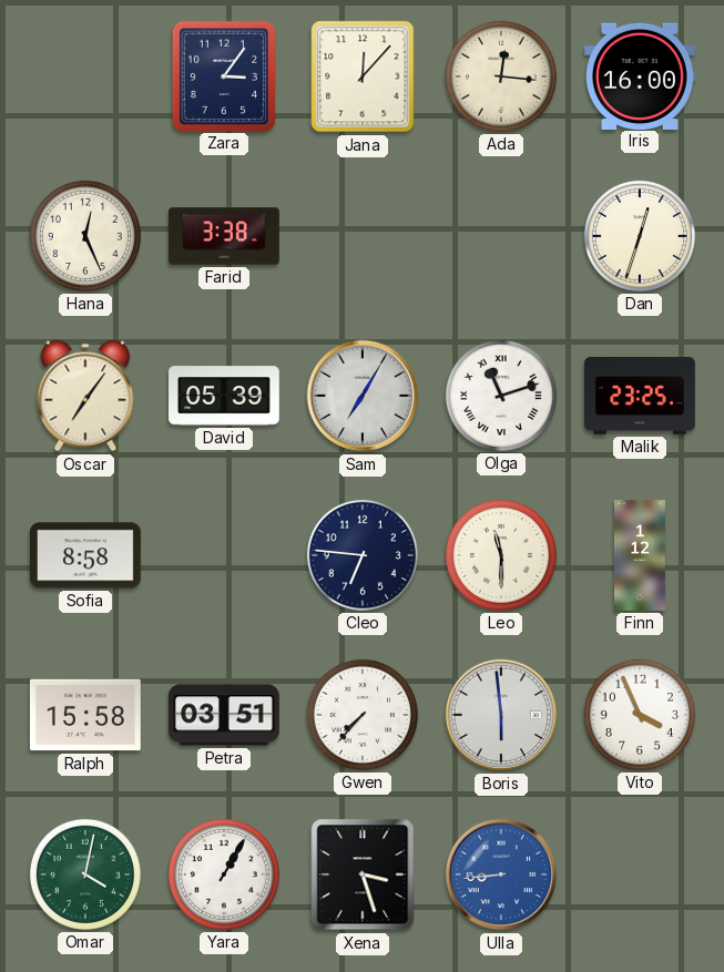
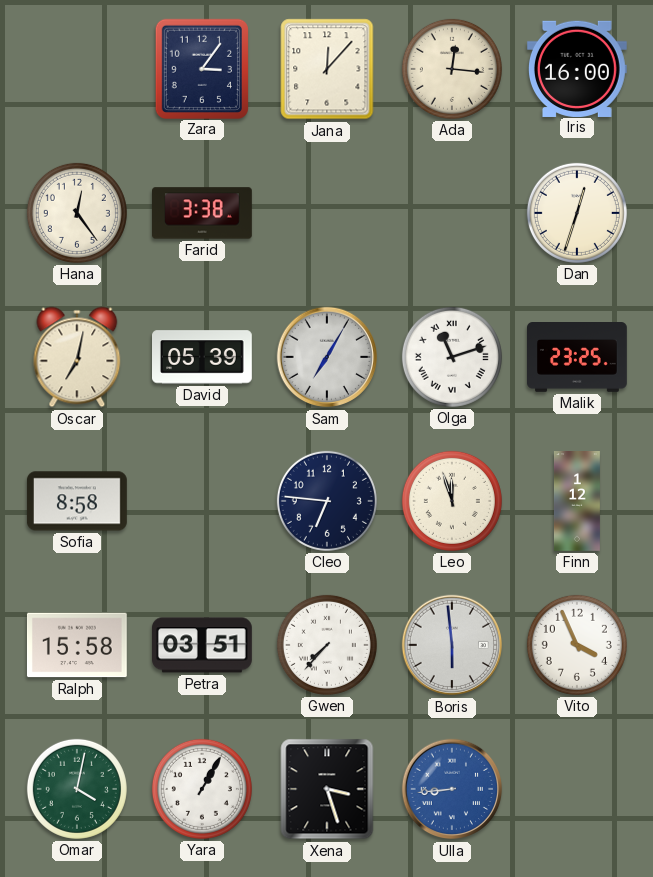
Hana: 12:26 -> 12:24 (77, 213)
Oscar: 7:06 -> 7:02 (77, 357)
Leo: 11:30 -> 11:57 (452, 501)
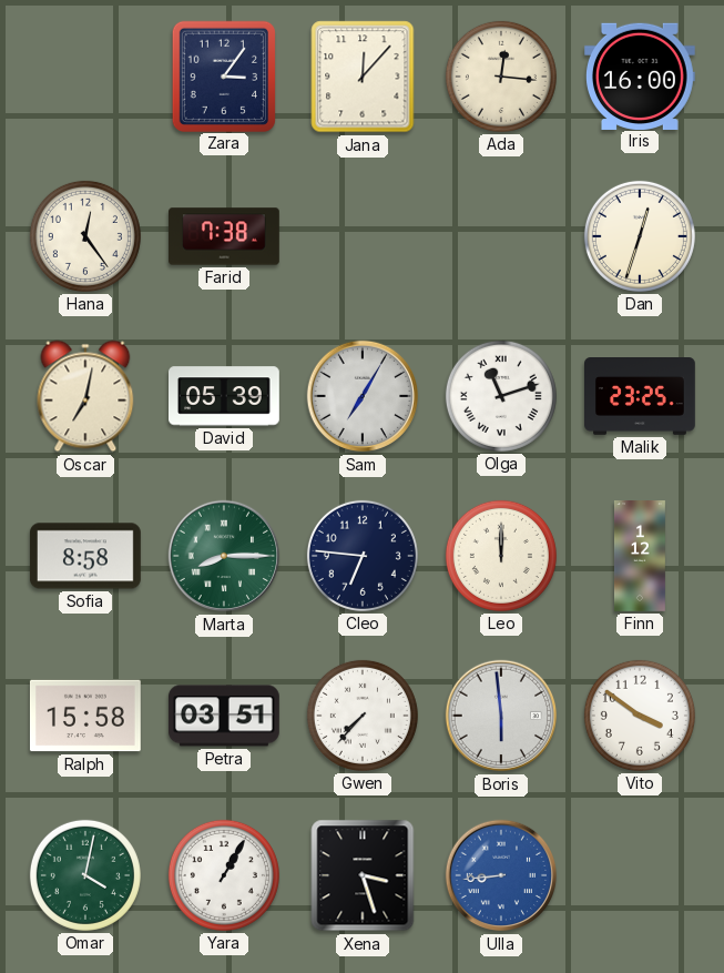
Farid: 3:38 -> 7:38 (225, 236)
Marta: none -> 8:15 (224, 556)
Leo: 11:57 -> 12:00 (501, 556)
Vito: 3:56 -> 3:51 (640, 716)
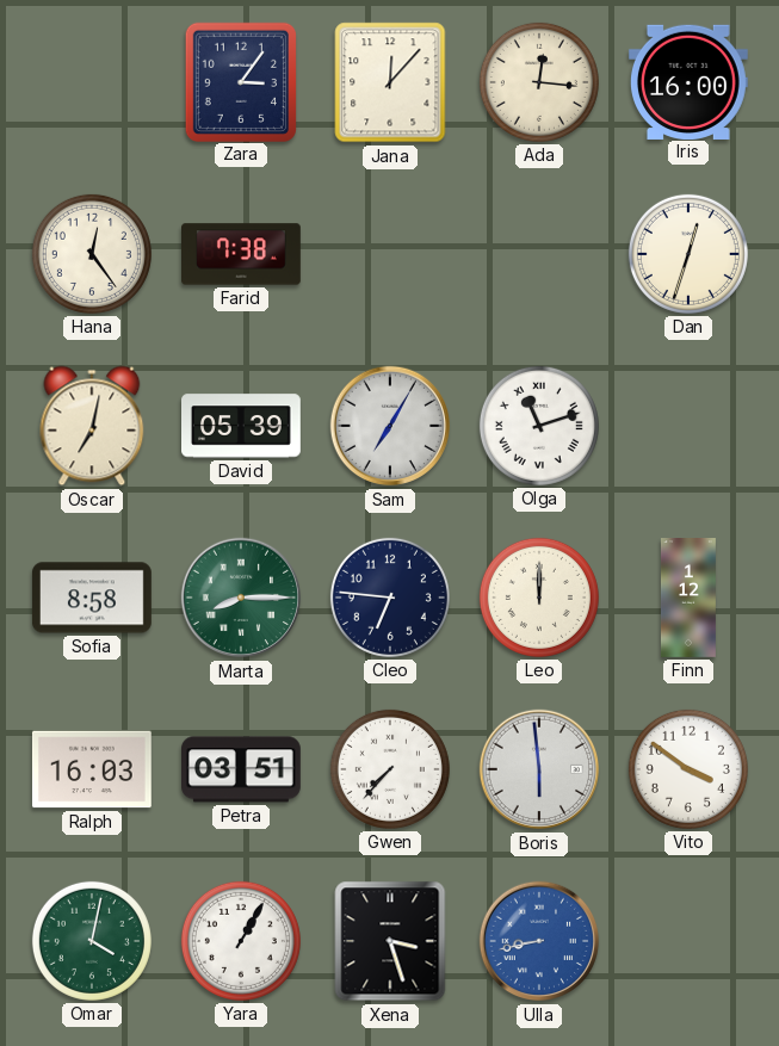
Malik: 23:25 -> none (641, 397)
Ralph: 15:58 -> 16:03 (92, 769)
Ulla: 8:44 -> 8:43 (539, 941)
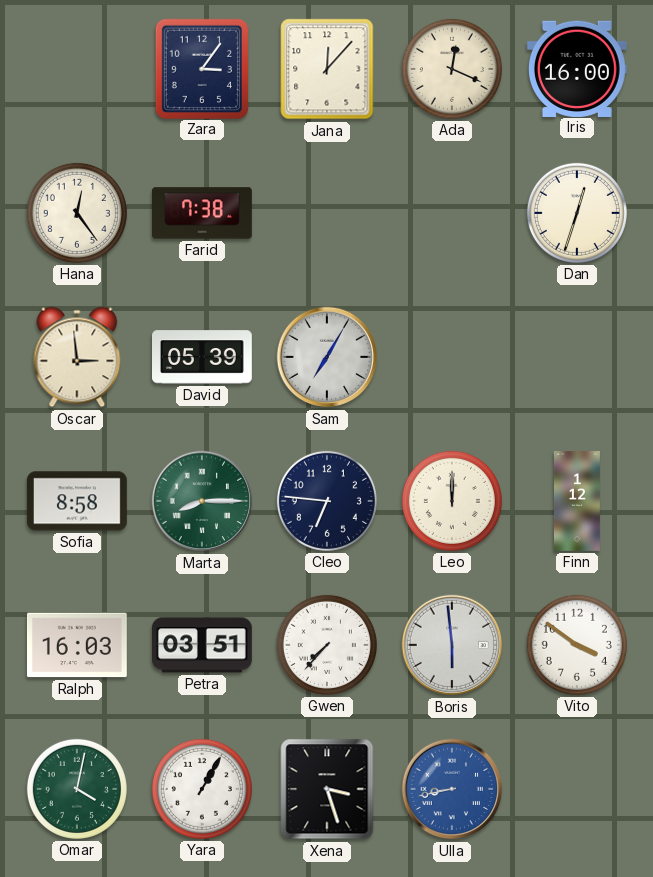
Ada: 12:16 -> 12:19 (452, 69)
Oscar: 7:02 -> 2:59 (77, 357)
Olga: 11:12 -> none (539, 426)
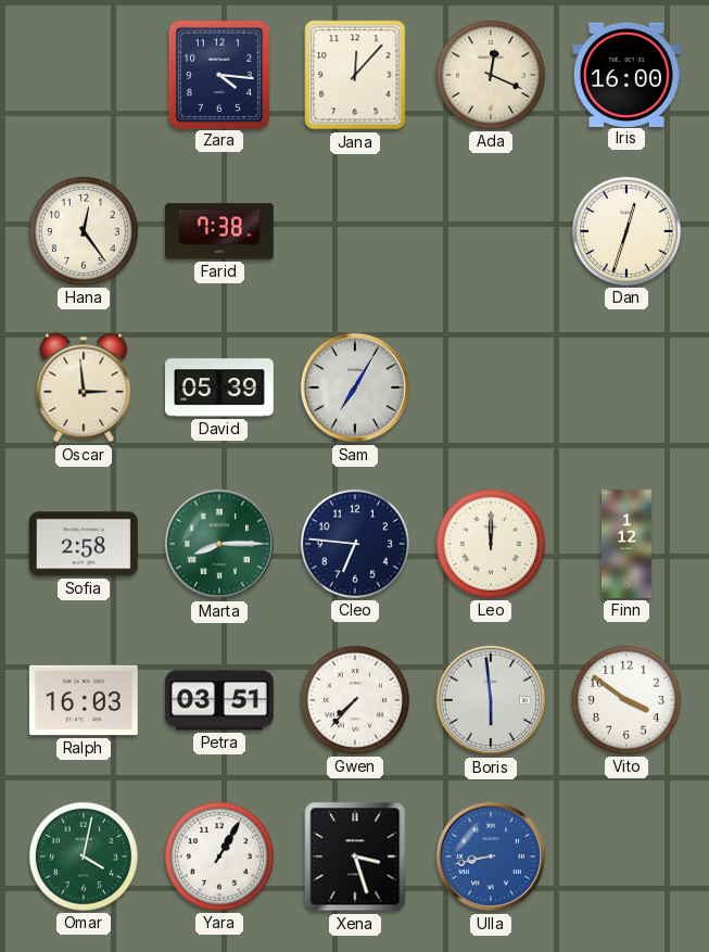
Zara: 3:06 -> 4:16 (219, 74)
Sofia: 8:58 -> 2:58 (84, 544)
